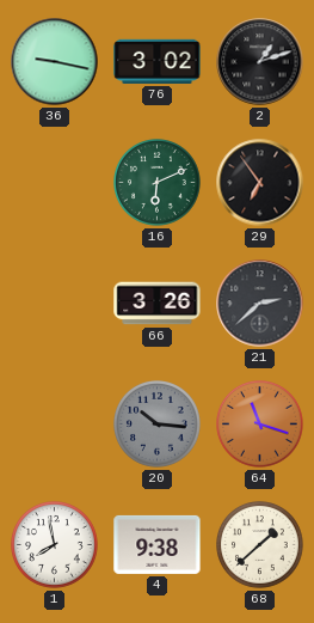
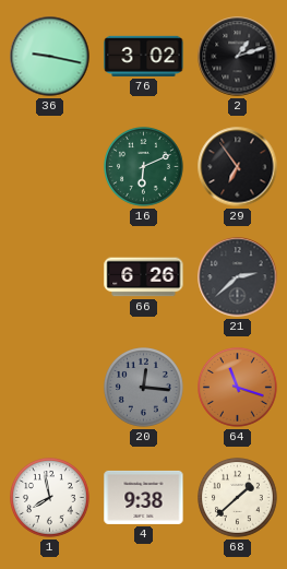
66: 3:26 -> 6:26 (144, 277)
20: 10:16 -> 12:16 (144, 388)
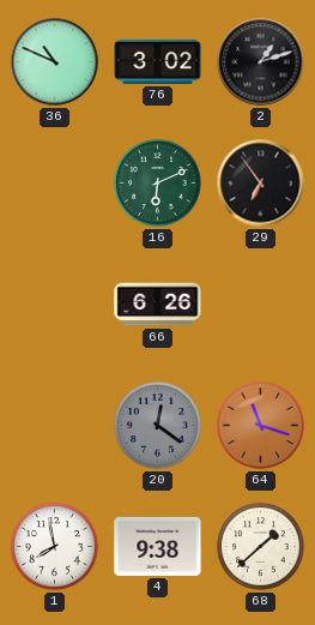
36: 9:17 -> 10:49 (55, 62)
21: 2:38 -> none (238, 277)
20: 12:16 -> 12:21 (158, 426)
